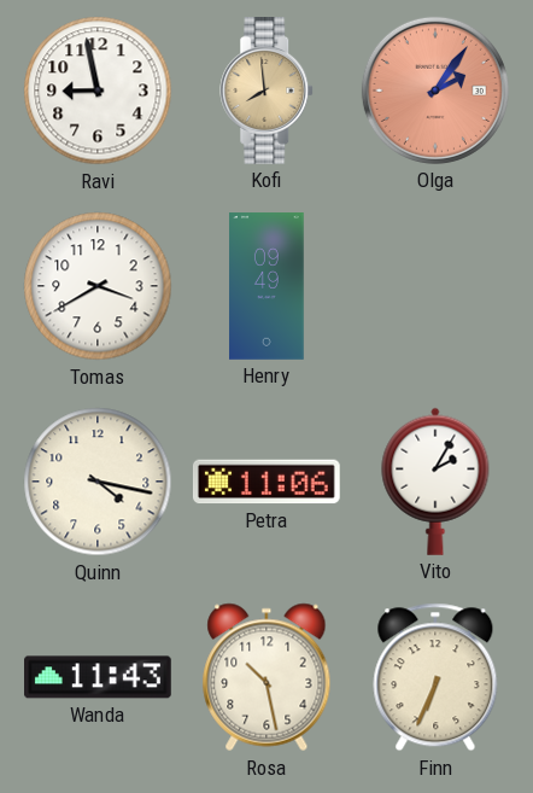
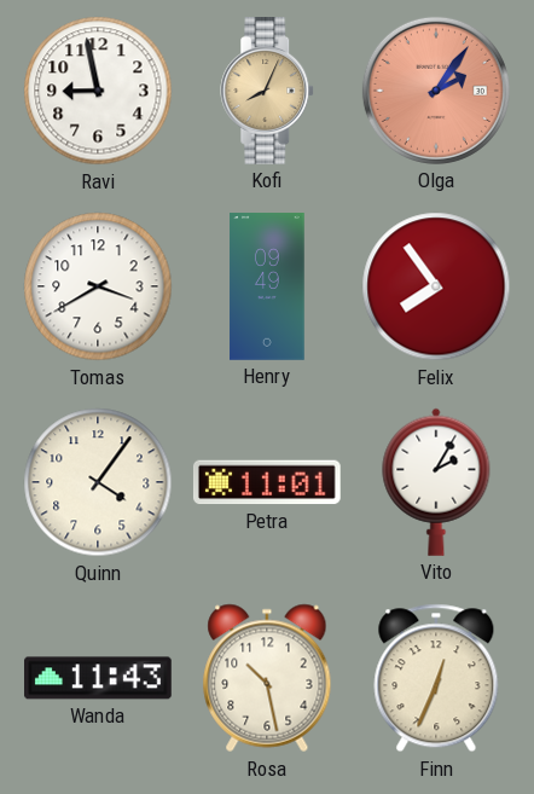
Kofi: 7:59 -> 8:04 (268, 92)
Felix: none -> 7:54 (436, 286)
Quinn: 4:17 -> 4:06 (98, 482)
Petra: 11:06 -> 11:01 (267, 482)
Finn: 6:34 -> 12:34 (436, 678)
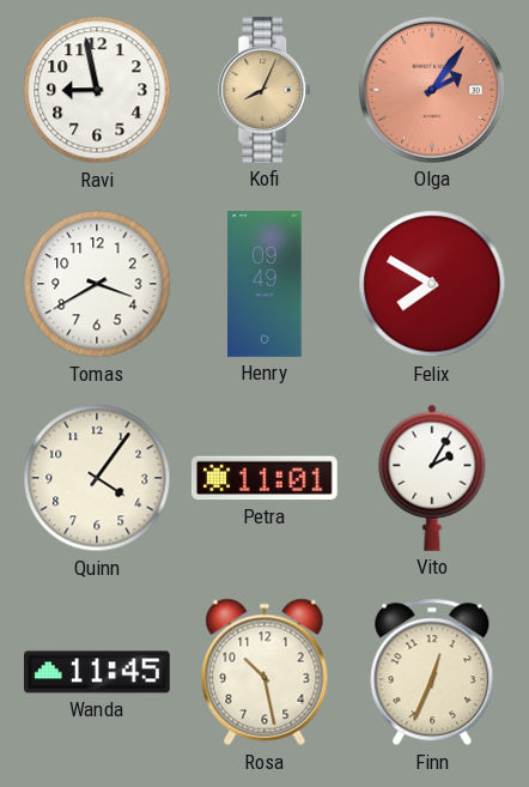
Felix: 7:54 -> 7:50 (432, 284)
Wanda: 11:43 -> 11:45 (98, 672)
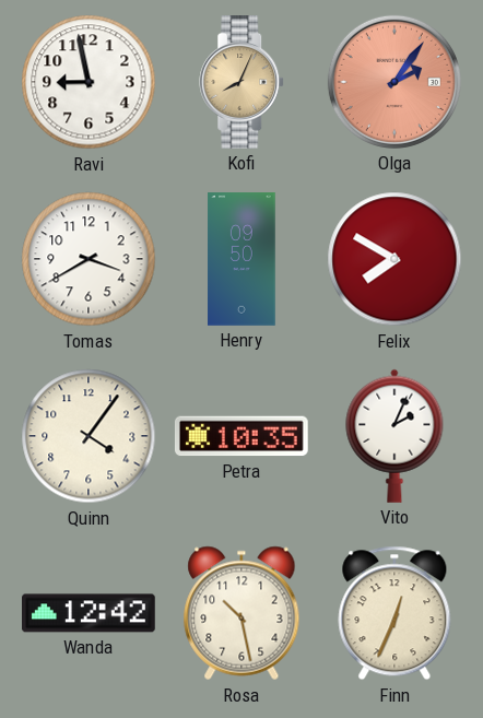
Henry: 09:49 -> 09:50 (241, 259)
Petra: 11:01 -> 10:35 (241, 436)
Vito: 2:05 -> 2:04 (394, 436)
Wanda: 11:45 -> 12:42 (90, 613)
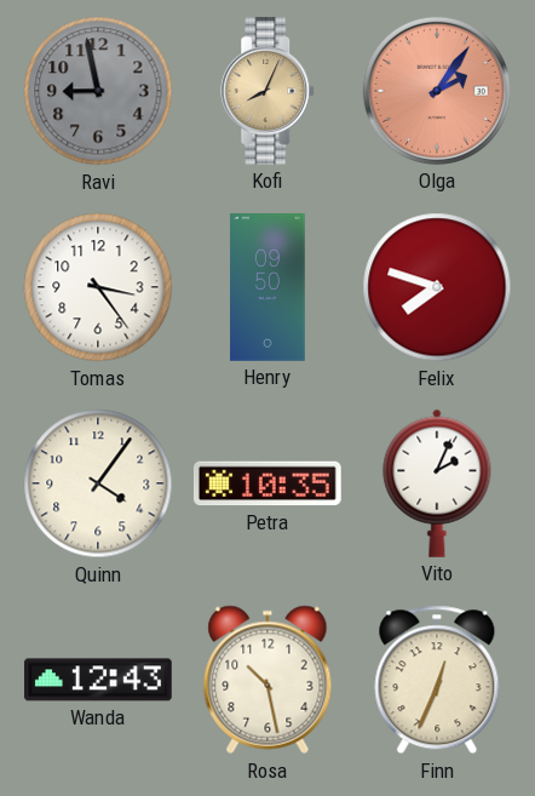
Ravi dial: white -> grey (98, 91)
Tomas: 3:40 -> 3:24 (98, 287)
Felix: 7:50 -> 7:48 (437, 287)
Wanda: 12:42 -> 12:43 (99, 680)
